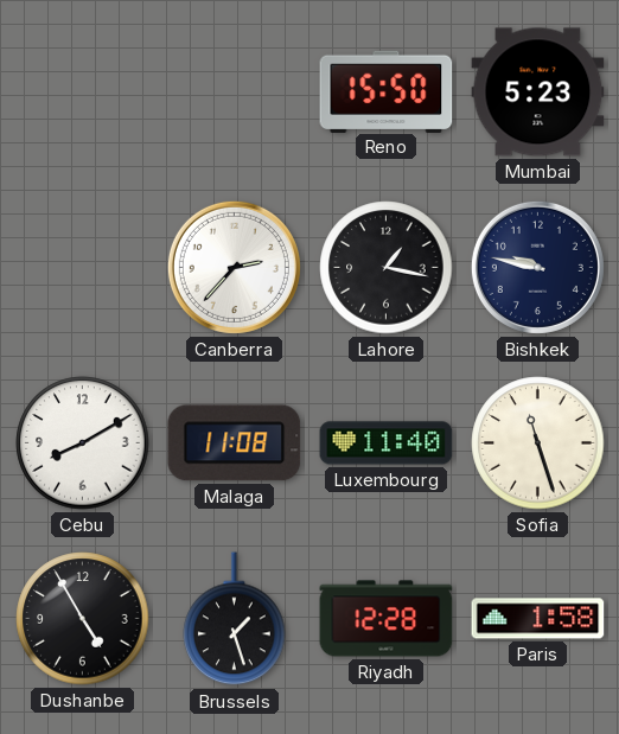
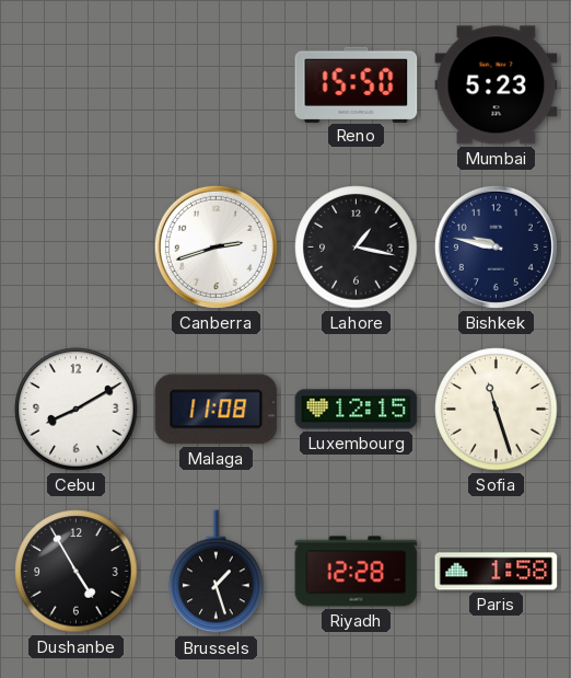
Canberra: 2:37 -> 2:42 (215, 246)
Luxembourg: 11:40 -> 12:15 (357, 410)
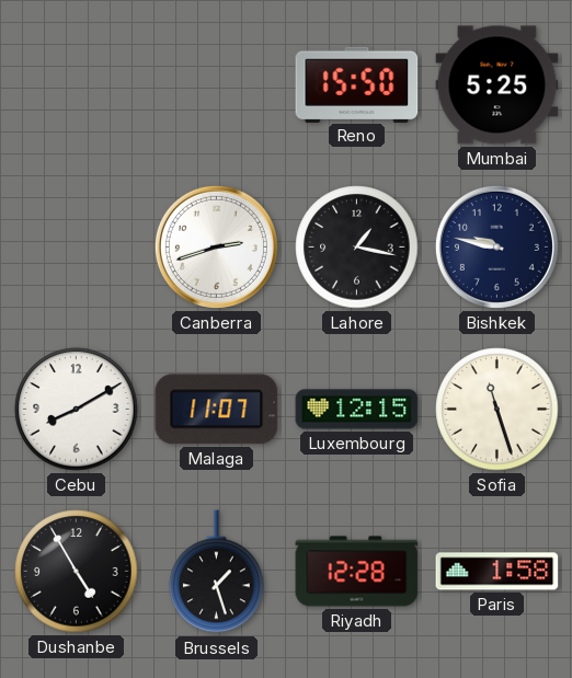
Mumbai: 5:23 -> 5:25 (497, 85)
Malaga: 11:08 -> 11:07 (217, 410)
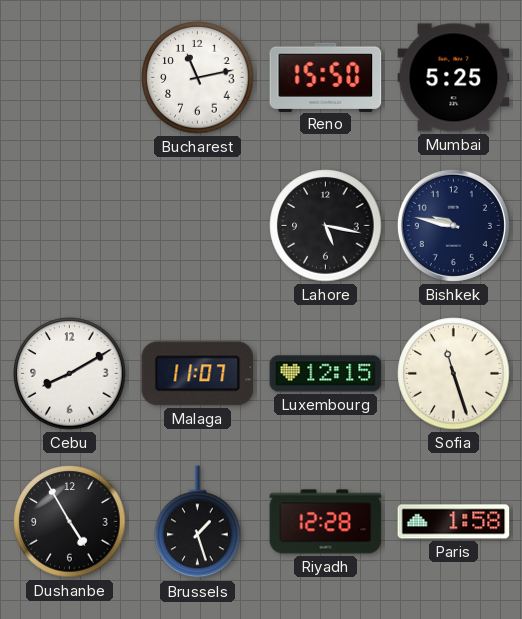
Bucharest: none -> 11:13 (198, 78)
Canberra: 2:42 -> none (216, 246)
Lahore: 1:17 -> 5:17 (326, 226)
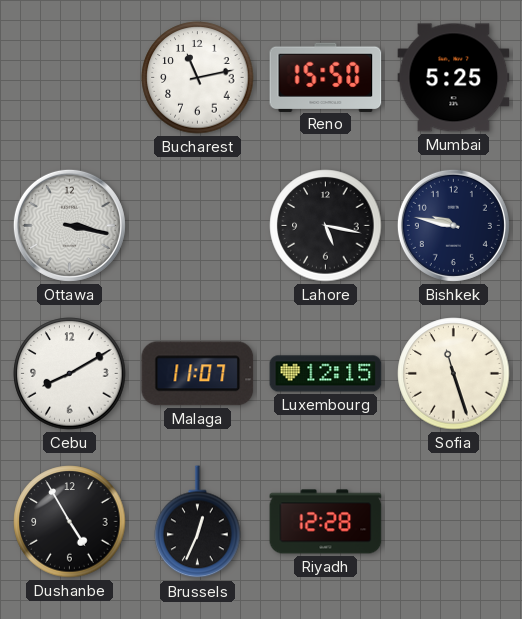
Ottawa: none -> 3:17 (69, 225)
Brussels: 1:27 -> 12:34 (198, 522)
Paris: 1:58 -> none (454, 522)
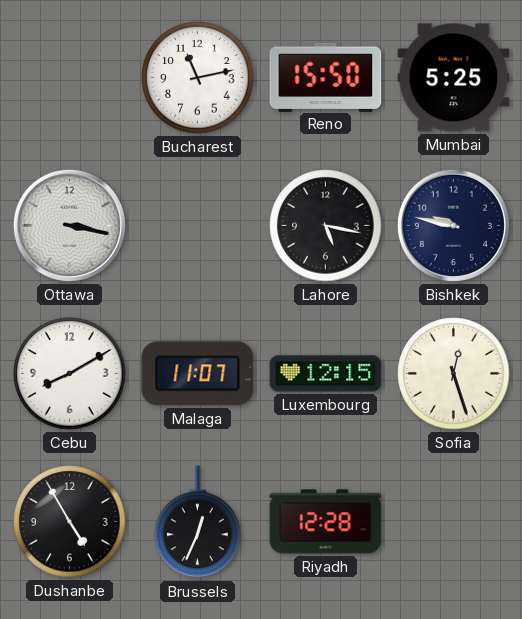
Sofia: 11:27 -> 12:27 (454, 374)
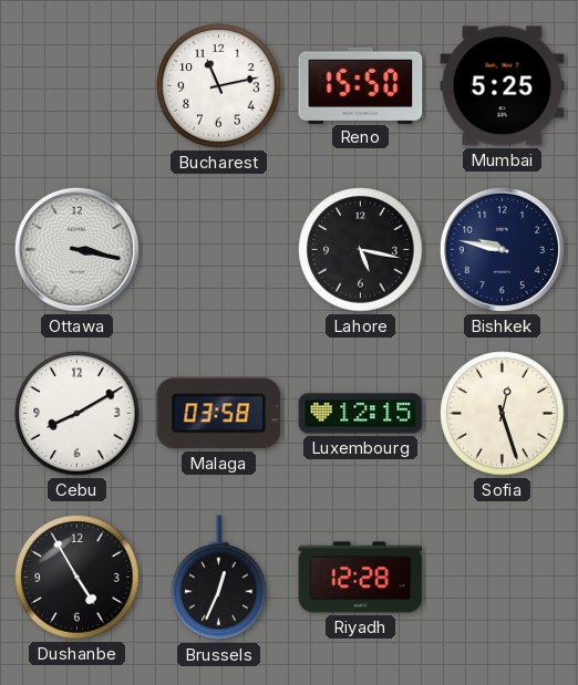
Malaga: 11:07 -> 03:58 (219, 414)
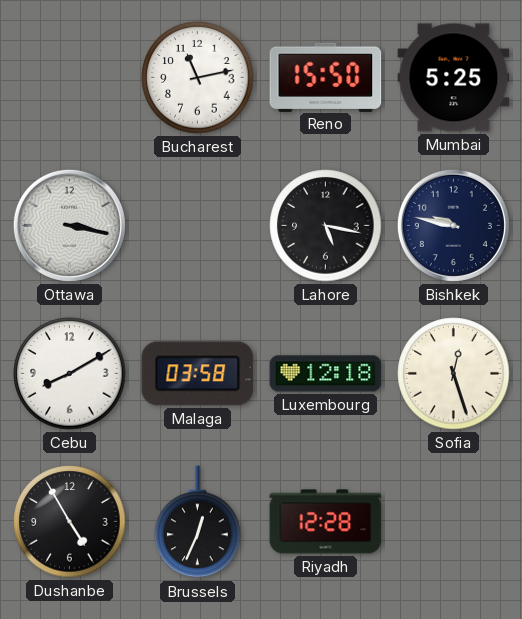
Luxembourg: 12:15 -> 12:18 (326, 374)
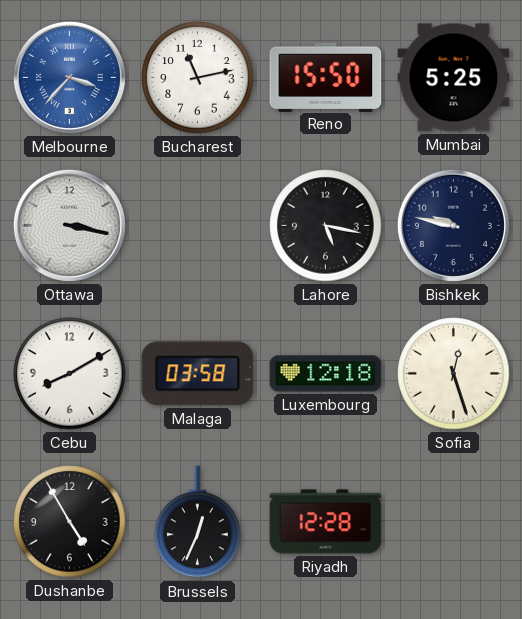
Melbourne: none -> 3:37 (69, 77)
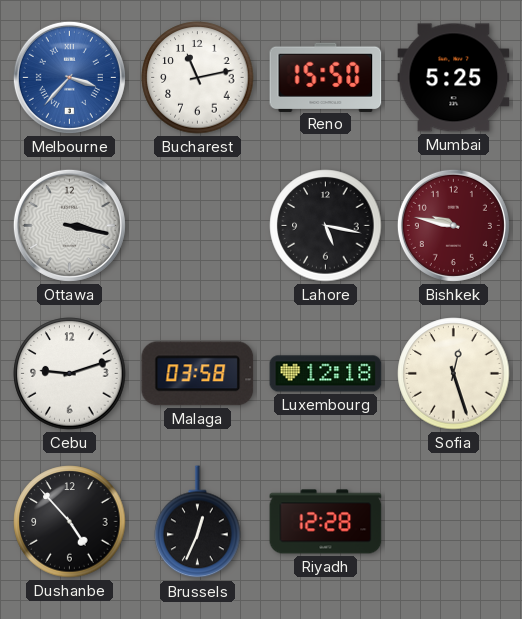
Bishkek dial: navy -> burgundy (453, 225)
Cebu: 8:10 -> 9:12 (70, 374)
Dushanbe: 4:55 -> 4:53 (70, 522)
